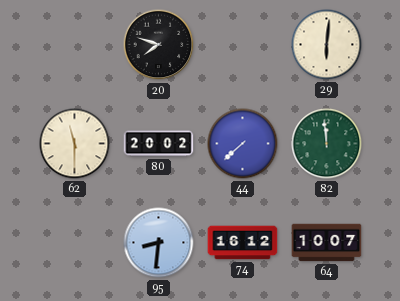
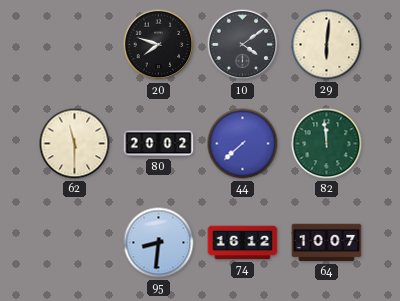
10: none -> 4:09 (243, 45)
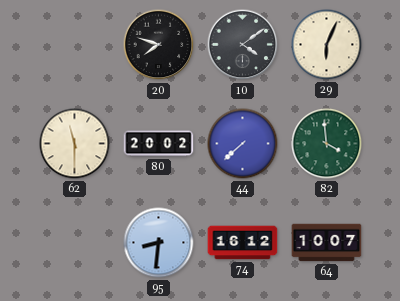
29: 6:01 -> 6:04 (327, 45)
82: 11:59 -> 3:59 (327, 144)
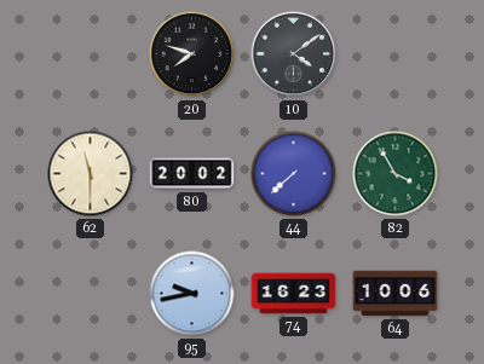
29: 6:04 -> none (327, 45)
82: 3:59 -> 3:55 (396, 174)
95: 8:31 -> 9:43 (192, 294)
74: 16:12 -> 16:23 (294, 294)
64: 10:07 -> 10:06 (396, 294)
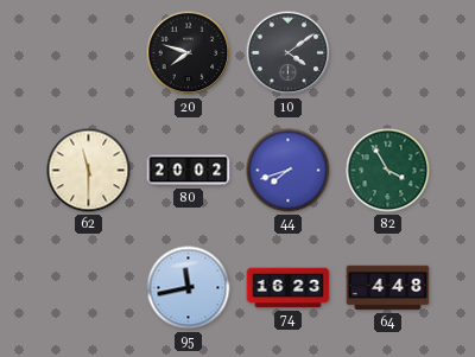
44: 7:38 -> 7:42 (289, 171)
95: 9:43 -> 11:43 (189, 288)
64: 10:06 -> 4:48 (388, 288)
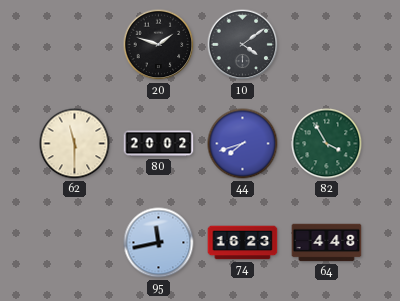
20: 7:48 -> 1:48 (159, 45)
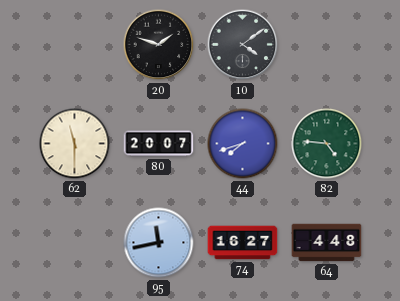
80: 20:02 -> 20:07 (159, 144)
82: 3:55 -> 4:46 (327, 144)
74: 16:23 -> 16:27 (243, 243)
